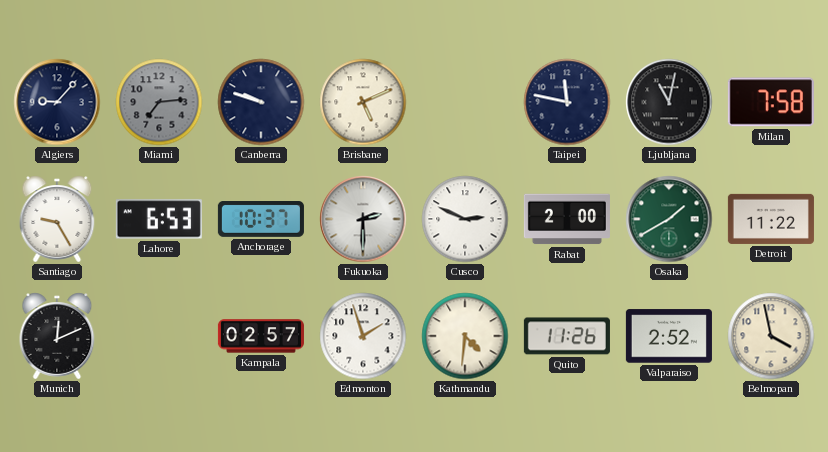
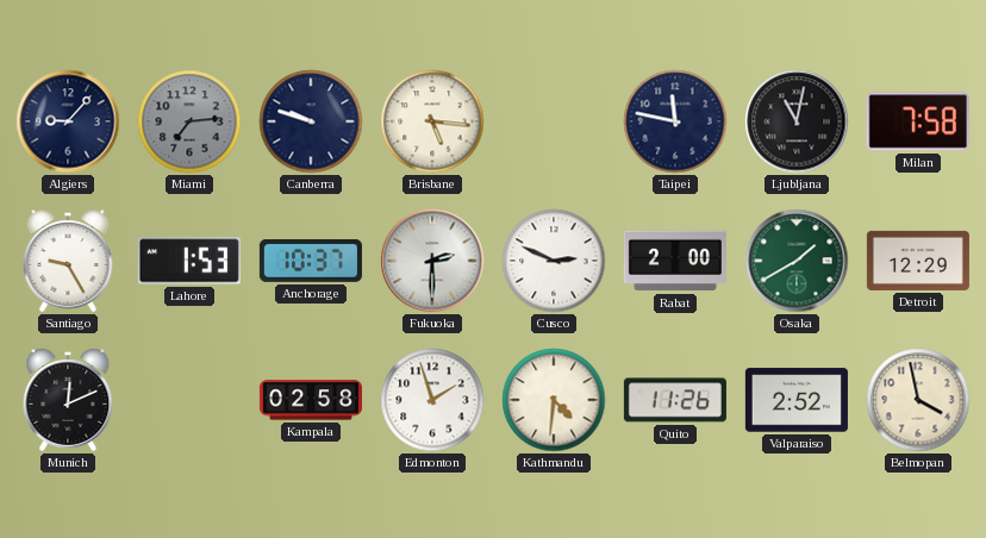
Brisbane: 5:11 -> 5:16 (432, 121)
Lahore: 6:53 -> 1:53 (189, 261)
Detroit: 11:22 -> 12:29 (918, 261)
Kampala: 02:57 -> 02:58 (311, 400)
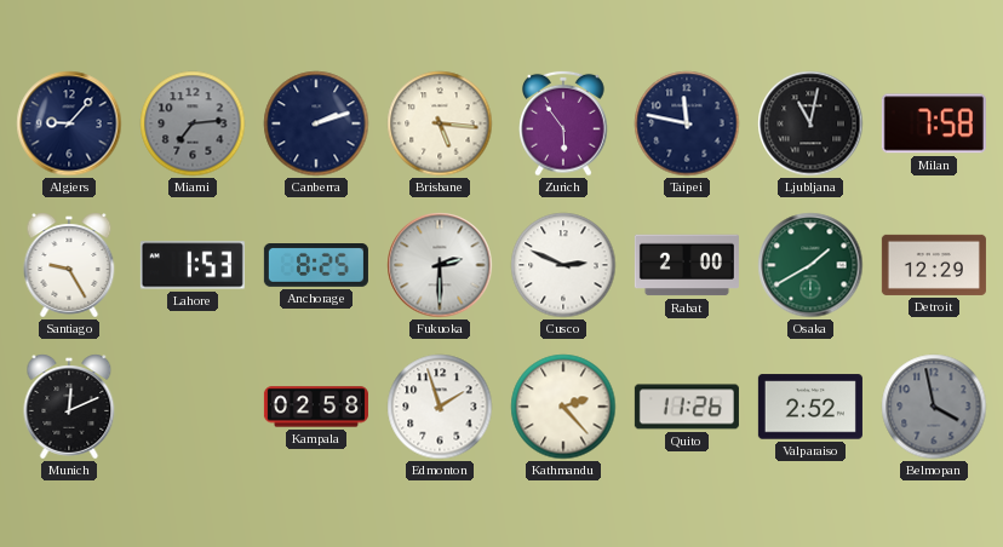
Canberra: 9:48 -> 2:12 (316, 123)
Zurich: none -> 5:54 (563, 123)
Anchorage: 10:37 -> 8:25 (316, 266)
Kathmandu: 4:31 -> 2:23 (563, 407)
Belmopan dial: cream -> grey (934, 407)
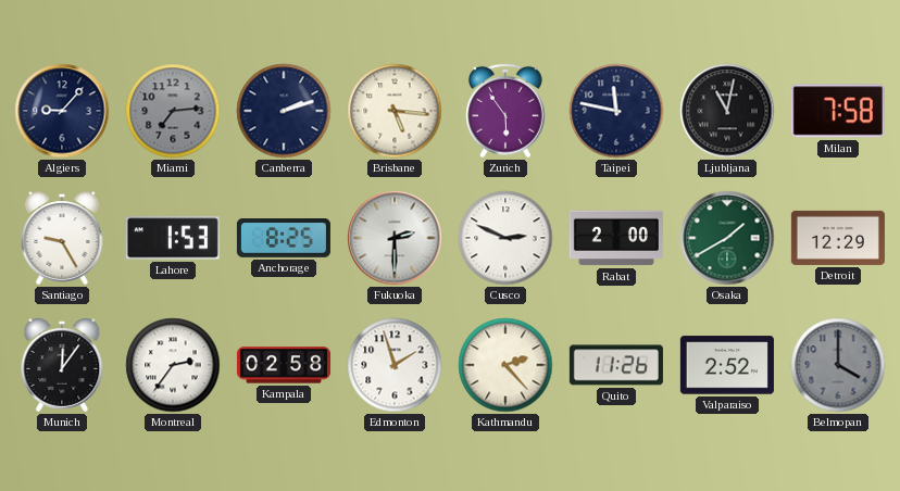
Munich: 12:11 -> 12:06 (62, 365)
Montreal: none -> 2:36 (173, 365)
Belmopan: 3:58 -> 4:00 (838, 365)
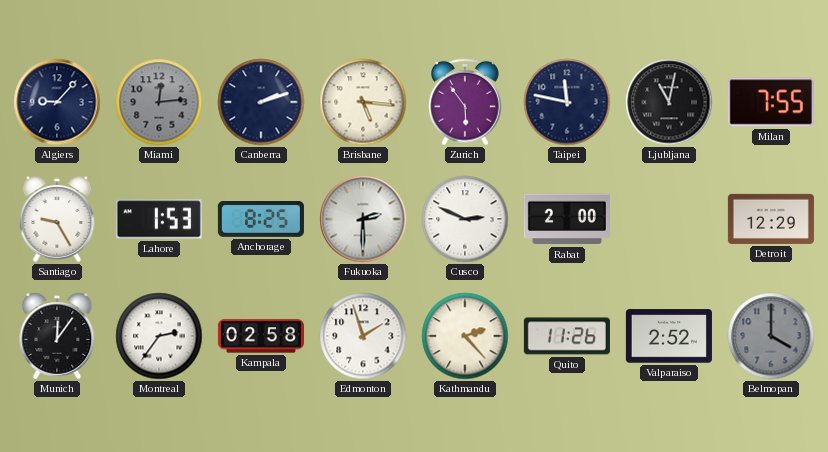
Miami: 7:14 -> 12:14 (159, 102)
Milan: 7:58 -> 7:55 (771, 102)
Osaka: 1:40 -> none (727, 238)
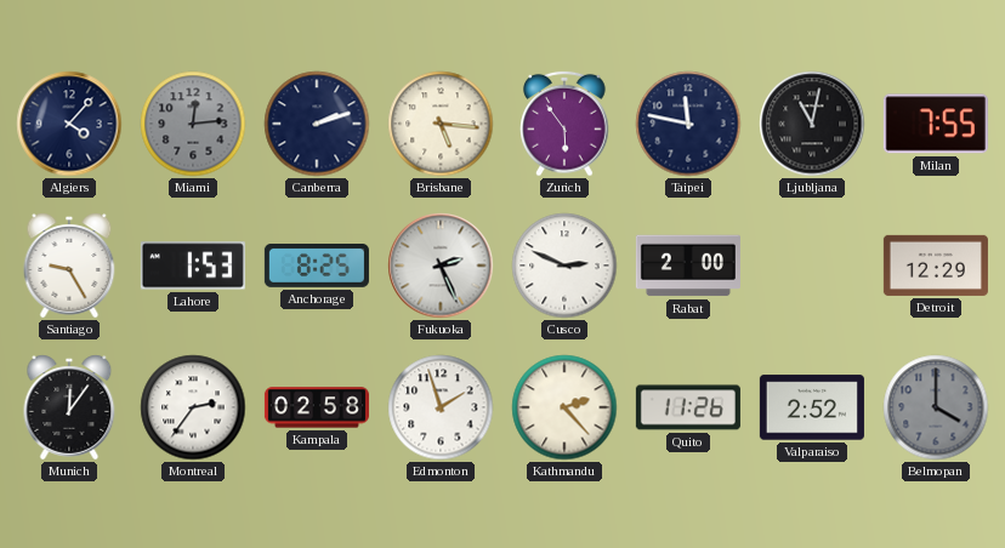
Algiers: 9:07 -> 4:07 (69, 124)
Fukuoka: 2:30 -> 2:26 (441, 266)
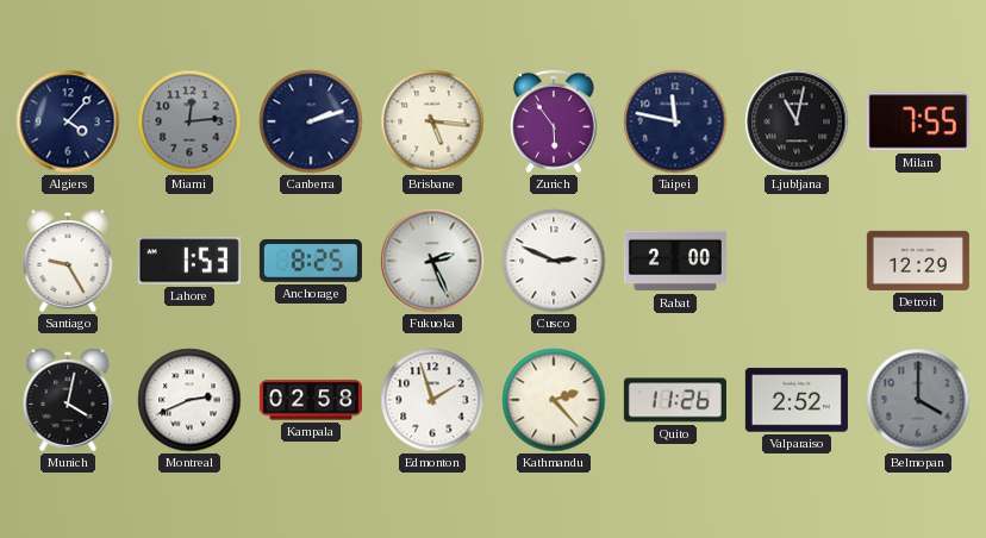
Munich: 12:06 -> 4:02 (68, 400)
Montreal: 2:36 -> 2:41 (189, 400)
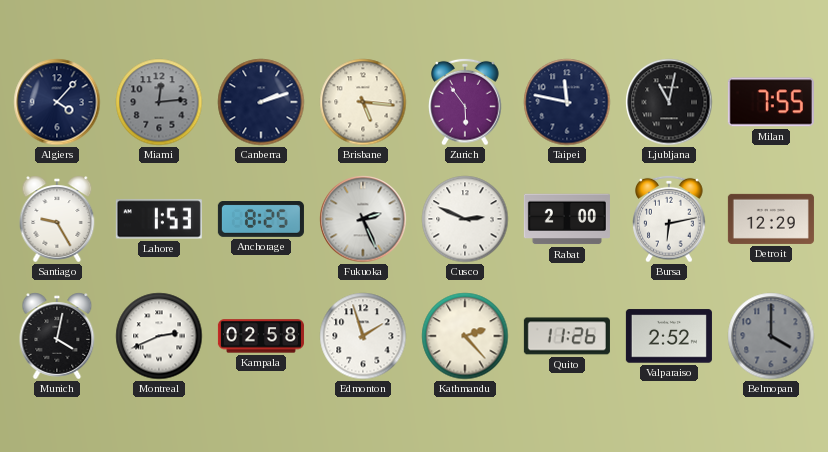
Bursa: none -> 6:13 (669, 219)
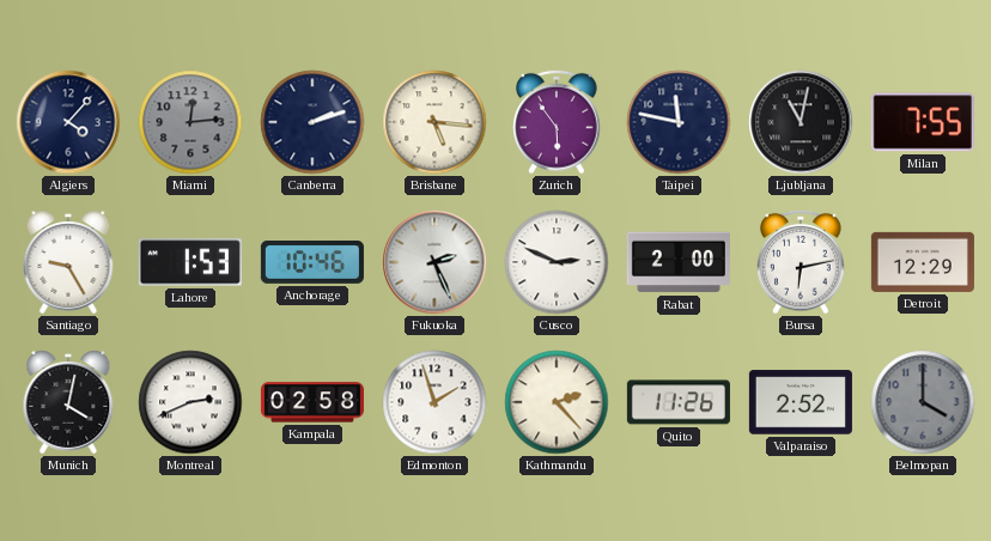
Anchorage: 8:25 -> 10:46 (312, 263)
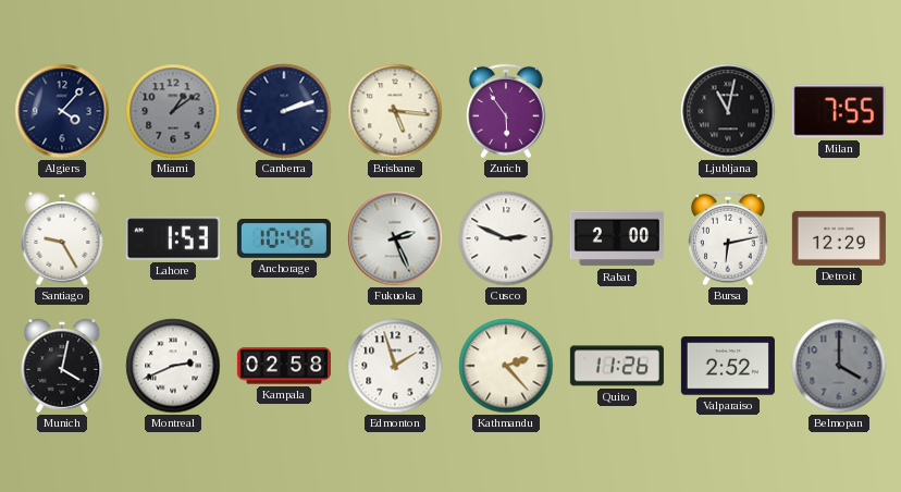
Miami: 12:14 -> 1:09 (173, 111)
Taipei: 11:47 -> none (679, 122)
